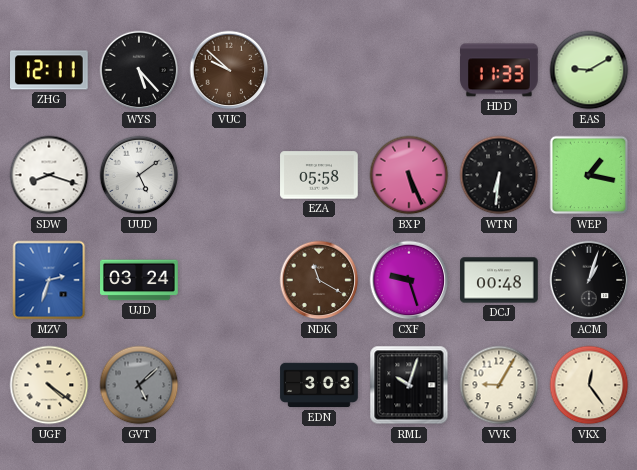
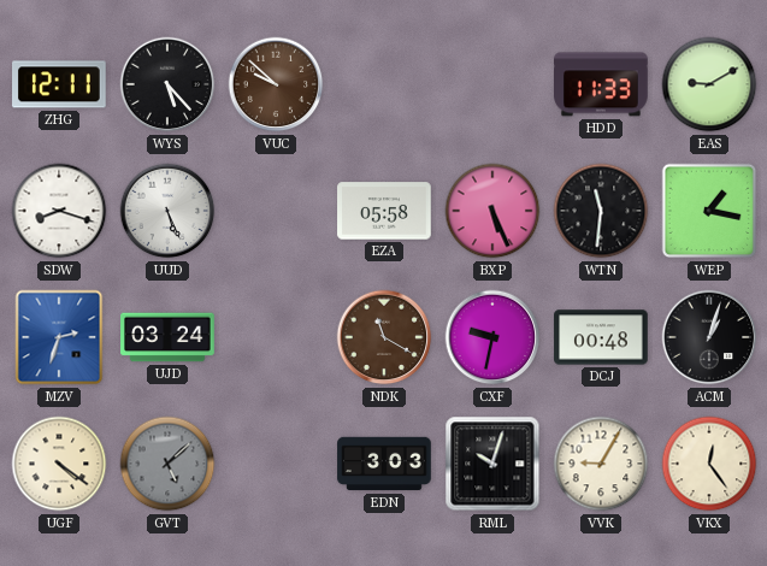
UUD: 5:09 -> 5:26 (167, 211)
WTN: 6:31 -> 11:31 (601, 211)
CXF: 9:27 -> 9:32 (492, 337)
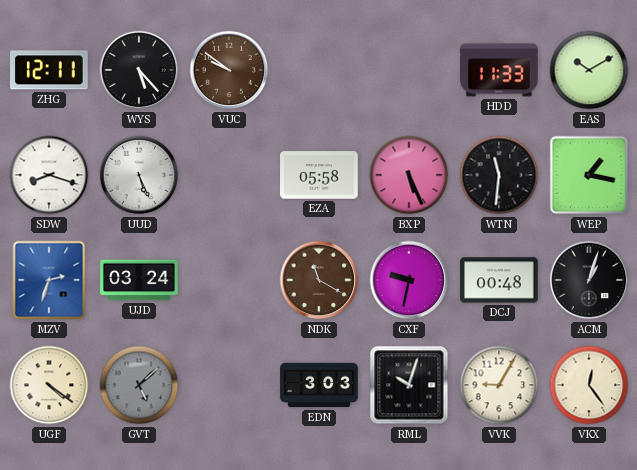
VUC: 9:52 -> 9:51 (229, 70)
EAS: 9:10 -> 10:10 (589, 70)
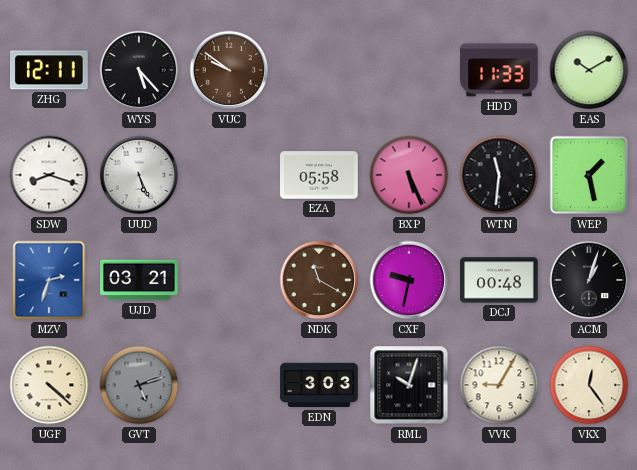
WEP: 1:17 -> 1:28 (589, 175)
UJD: 03:24 -> 03:21 (139, 280)
UGF: 4:21 -> 4:22 (49, 385)
GVT: 5:08 -> 5:12 (139, 385)
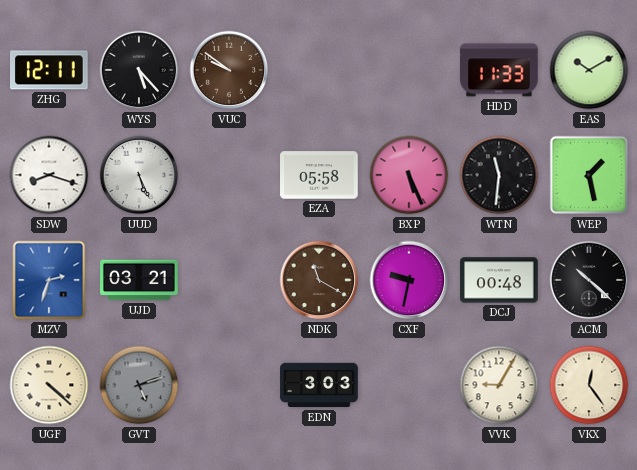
ACM: 1:03 -> 10:22 (589, 280)
RML: 10:03 -> none (409, 385)
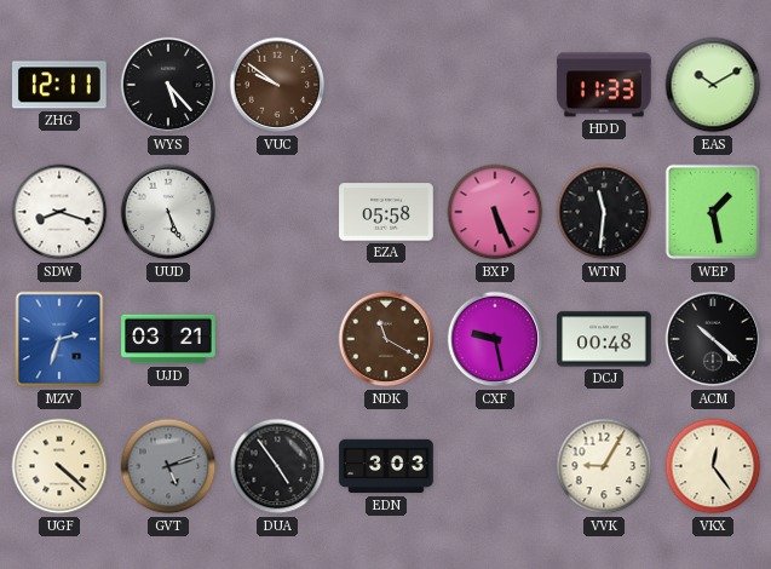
CXF: 9:32 -> 9:28 (495, 339)
DUA: none -> 4:54 (277, 466)
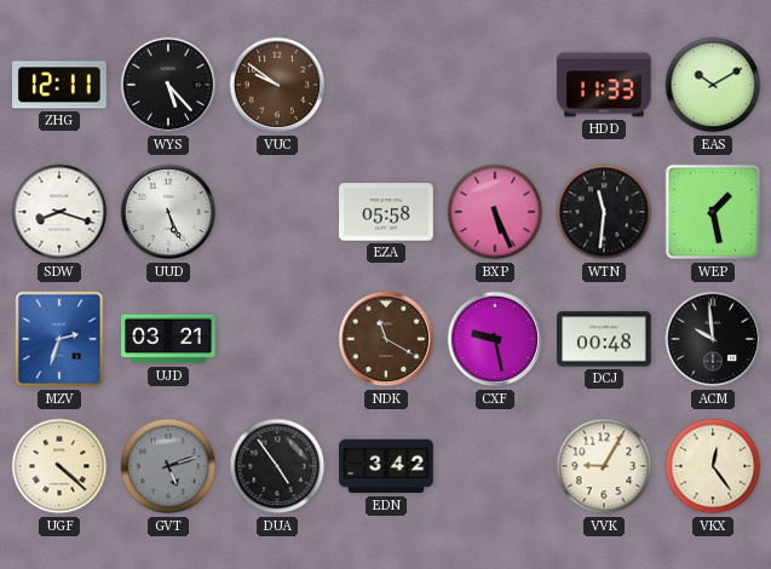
ACM: 10:22 -> 9:59 (713, 339)
EDN: 3:03 -> 3:42 (386, 466)
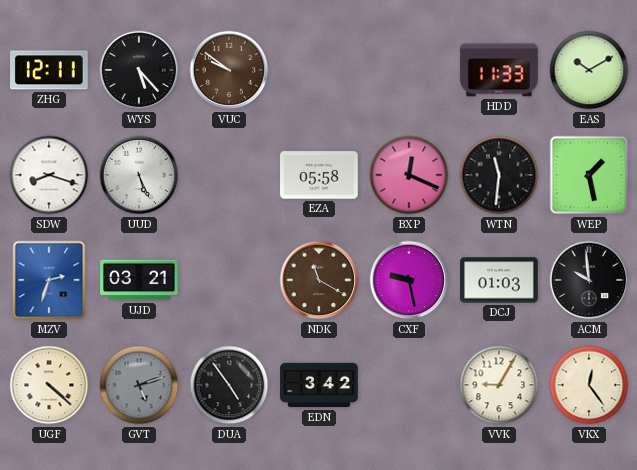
BXP: 5:26 -> 12:19 (409, 175)
DCJ: 00:48 -> 01:03 (499, 280)
